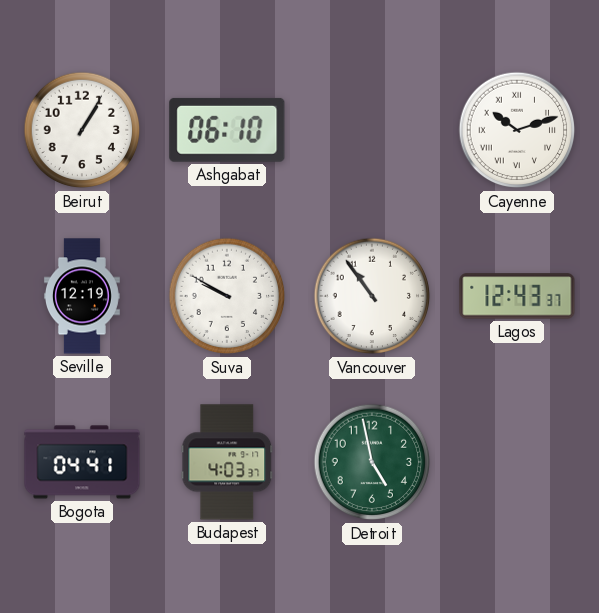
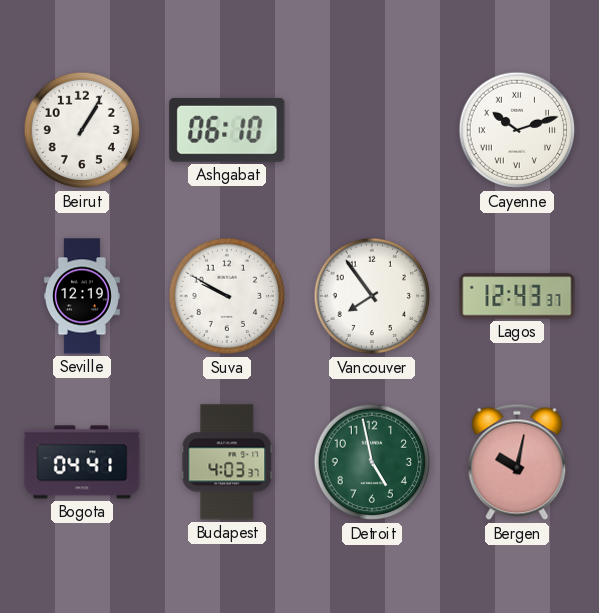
Vancouver: 10:54 -> 7:54 (372, 296)
Bergen: none -> 10:02 (517, 462)
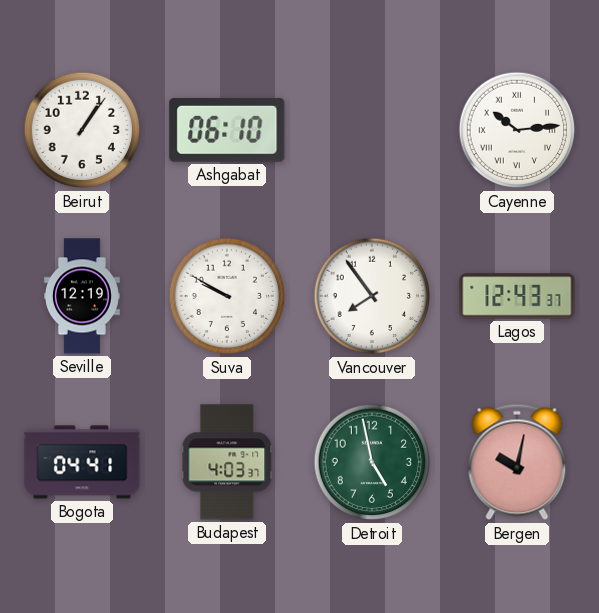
Beirut: 1:05 -> 1:06 (82, 130)
Cayenne: 10:12 -> 10:14 (517, 130)
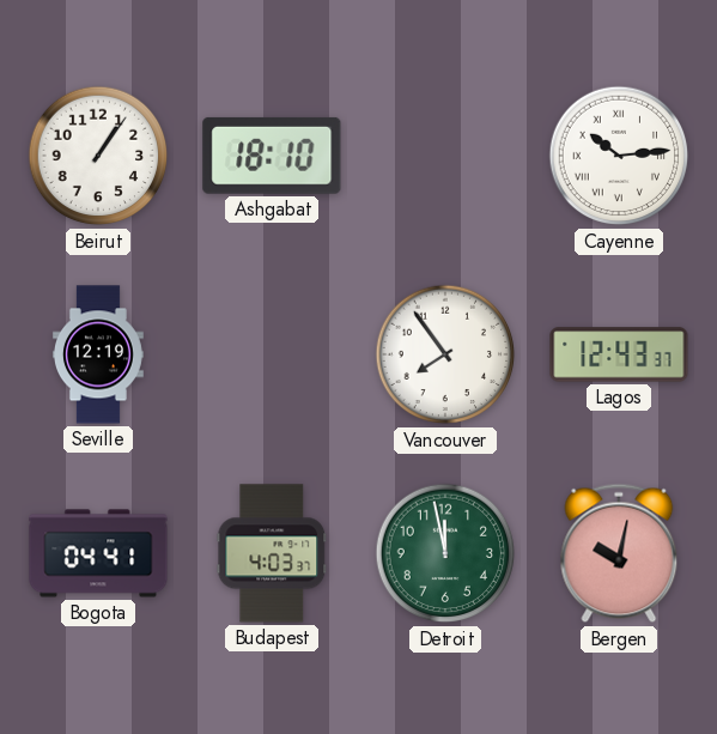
Ashgabat: 06:10 -> 18:10 (272, 156)
Suva: 9:50 -> none (227, 296)
Detroit: 4:58 -> 11:58 (445, 553)
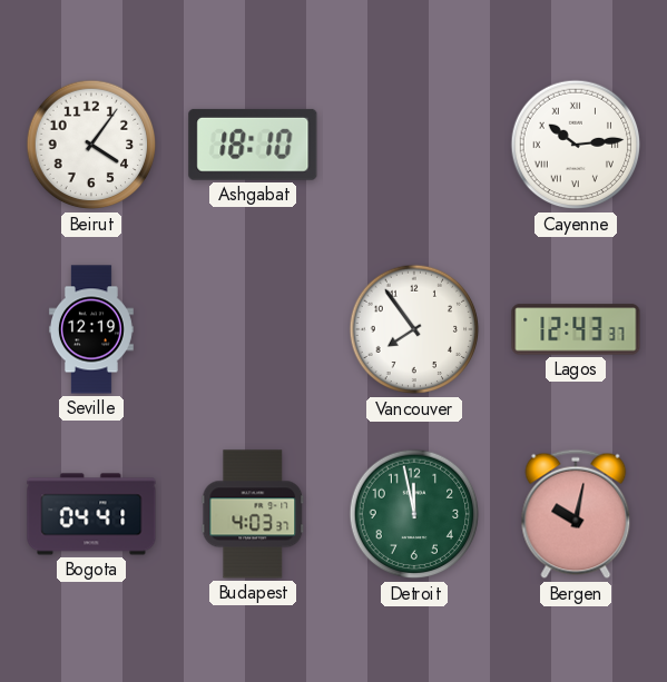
Beirut: 1:06 -> 4:06 (91, 145)
